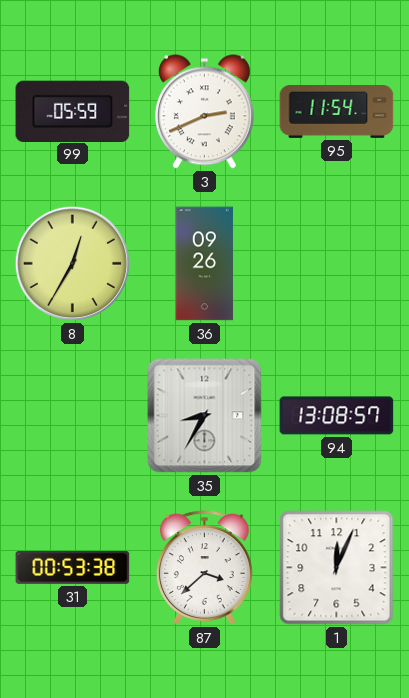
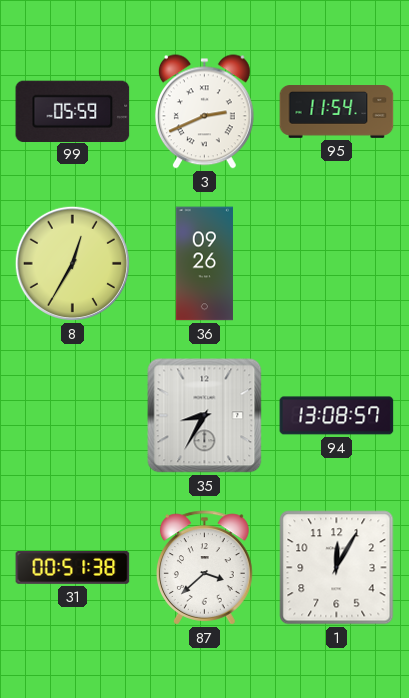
31: 00:53 -> 00:51 (73, 567)
1: 12:04 -> 12:05 (337, 568)
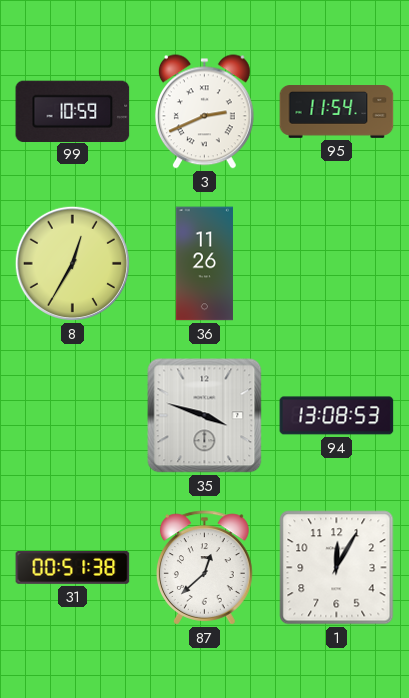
99: 05:59 -> 10:59 (73, 111)
36: 09:26 -> 11:26 (204, 264)
35: 8:35 -> 3:48 (205, 416)
94: 13:08:57 -> 13:08:53 (337, 416)
87: 3:38 -> 12:38 (204, 568)
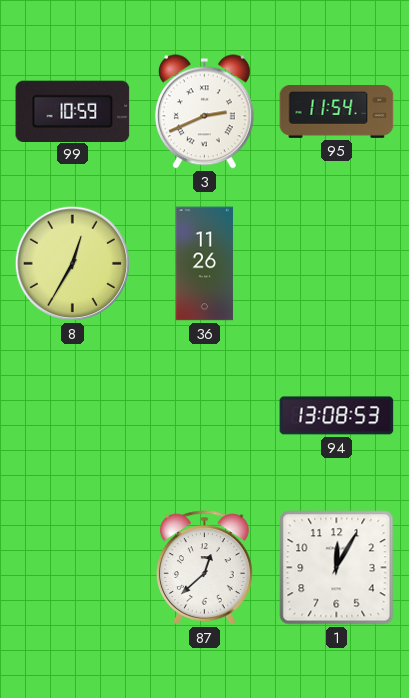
35: 3:48 -> none (205, 416)
31: 00:51 -> none (73, 567)
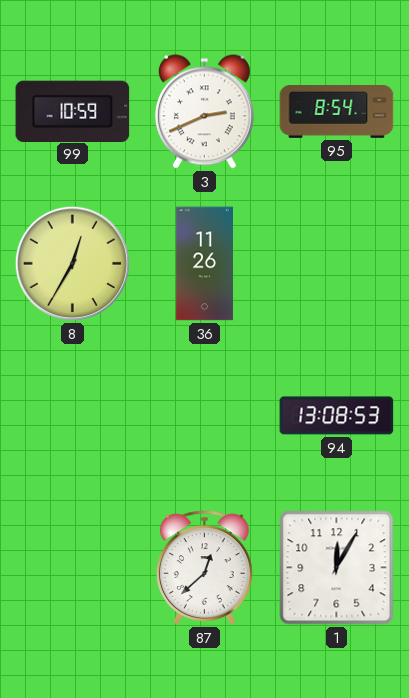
95: 11:54 -> 8:54 (337, 112)
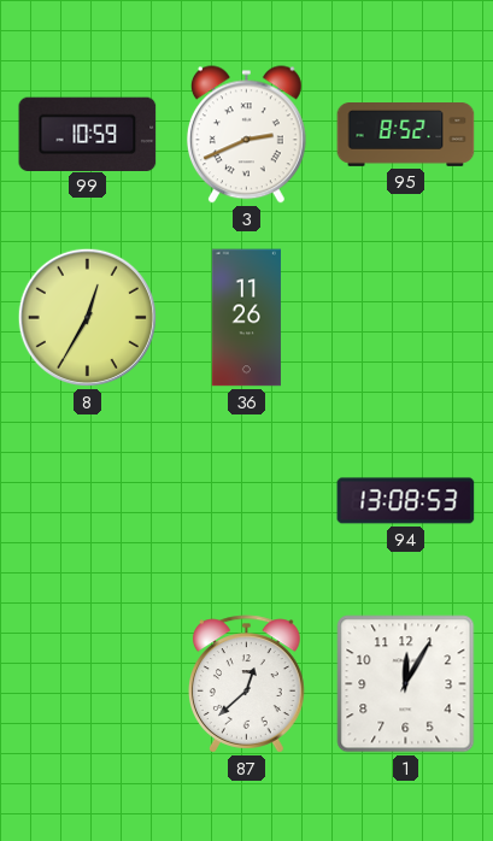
95: 8:54 -> 8:52 (406, 135)
